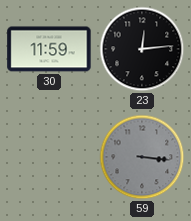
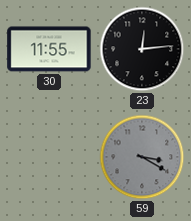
30: 11:59 -> 11:55 (49, 49)
59: 3:16 -> 3:20 (142, 157)
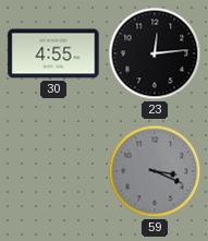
30: 11:55 -> 4:55 (53, 53)
59: 3:20 -> 3:19 (155, 171)
